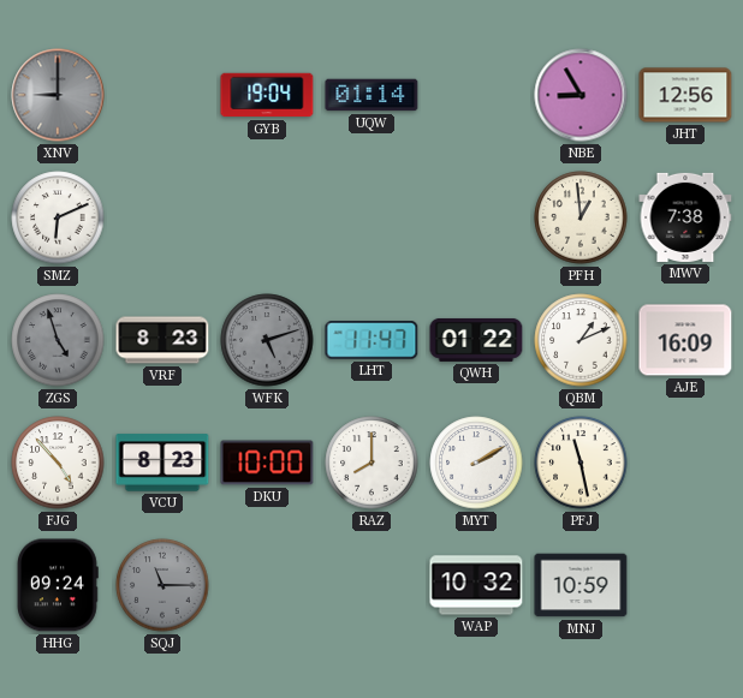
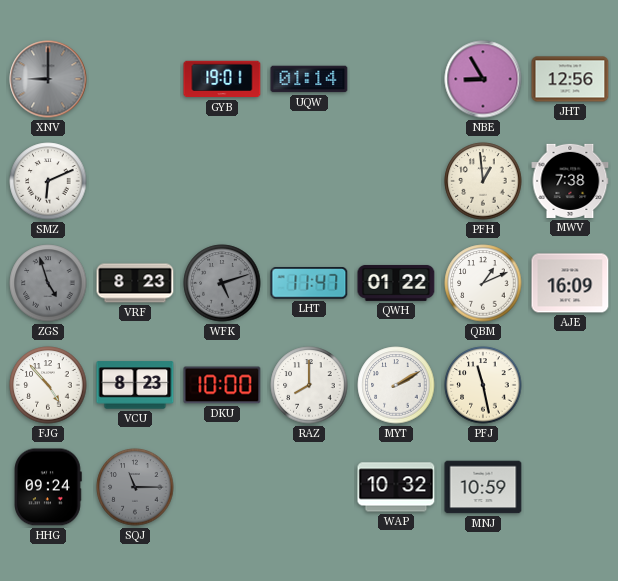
GYB: 19:04 -> 19:01 (222, 79)
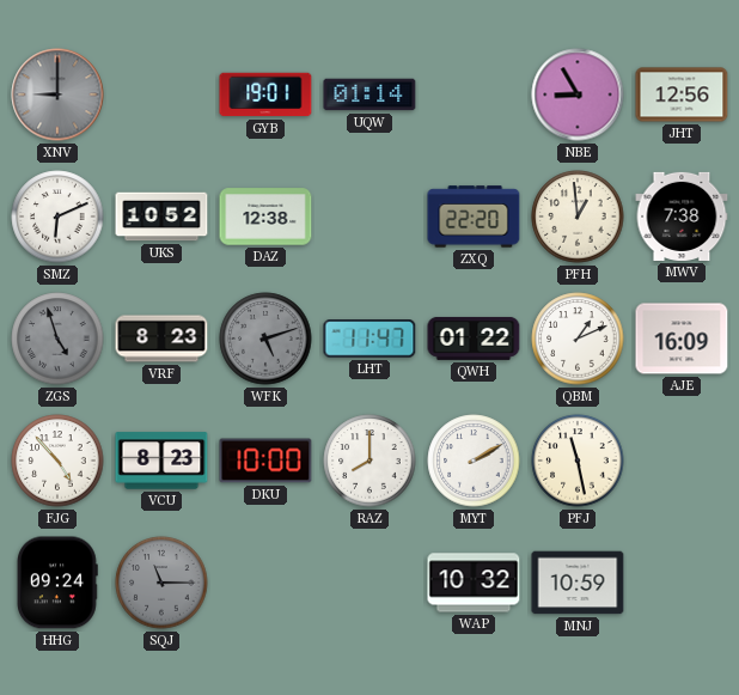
UKS: none -> 10:52 (161, 217)
DAZ: none -> 12:38 (265, 217)
ZXQ: none -> 22:20 (474, 217)
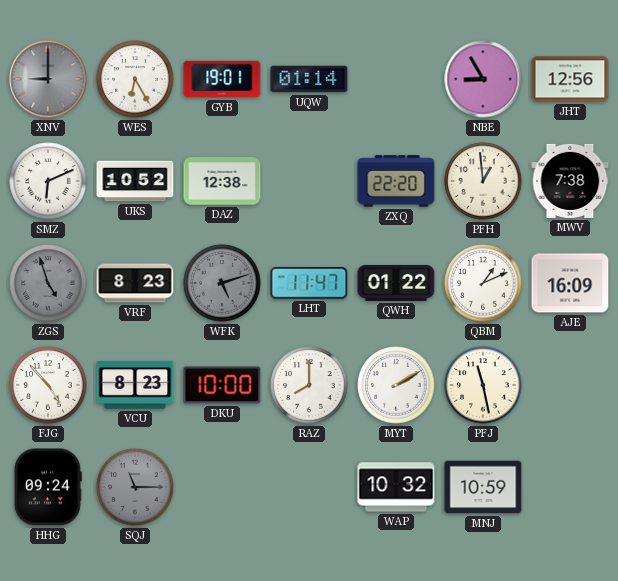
WES: none -> 6:25 (135, 79)
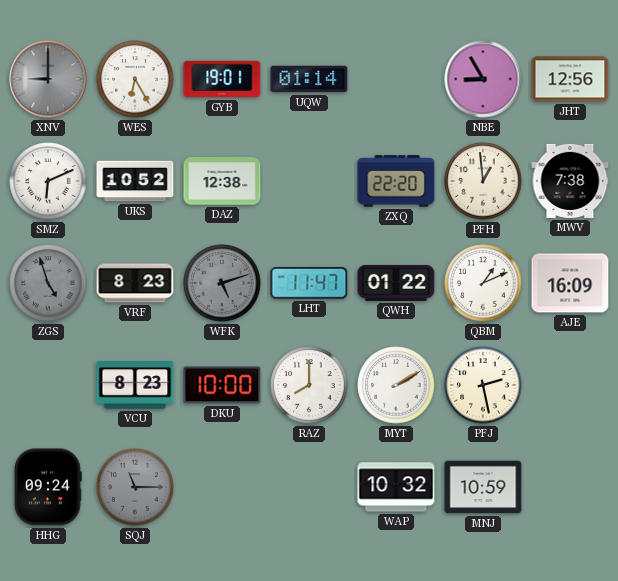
FJG: 4:53 -> none (48, 385)
PFJ: 11:28 -> 2:28 (483, 385)
